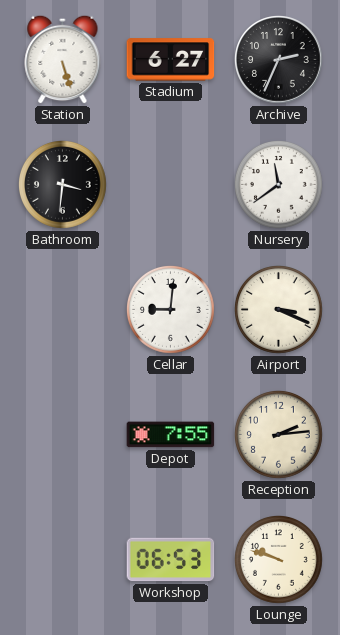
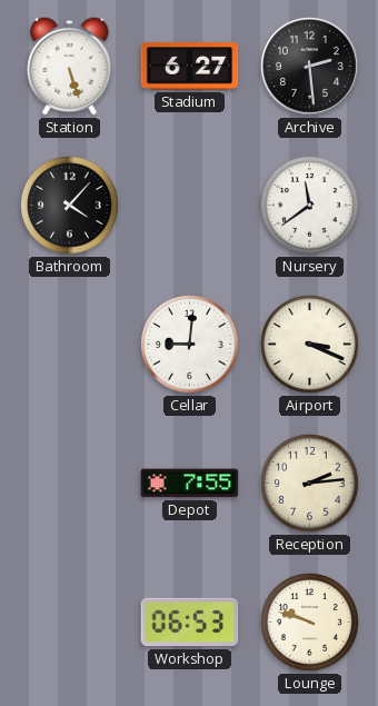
Archive: 2:34 -> 2:29 (310, 67)
Bathroom: 3:31 -> 4:07 (70, 206)
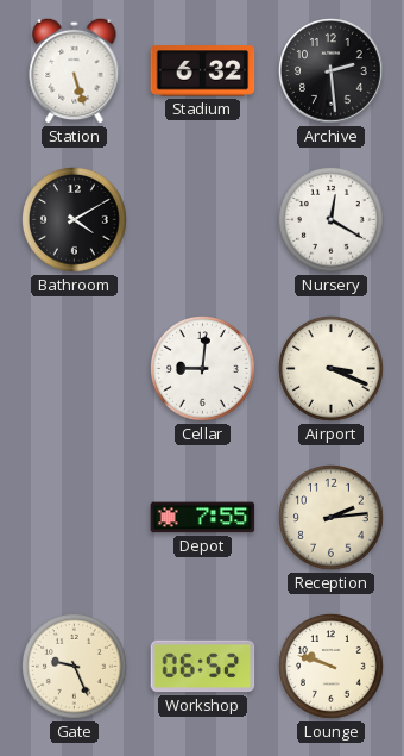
Stadium: 6:27 -> 6:32 (203, 71)
Bathroom: 4:07 -> 4:10 (75, 220)
Nursery: 11:39 -> 12:20 (332, 220)
Gate: none -> 9:26 (75, 667)
Workshop: 06:53 -> 06:52 (203, 667)
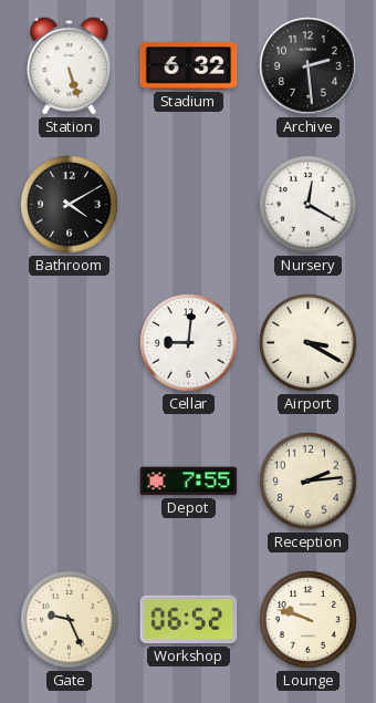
Airport: 3:19 -> 3:20 (309, 343)
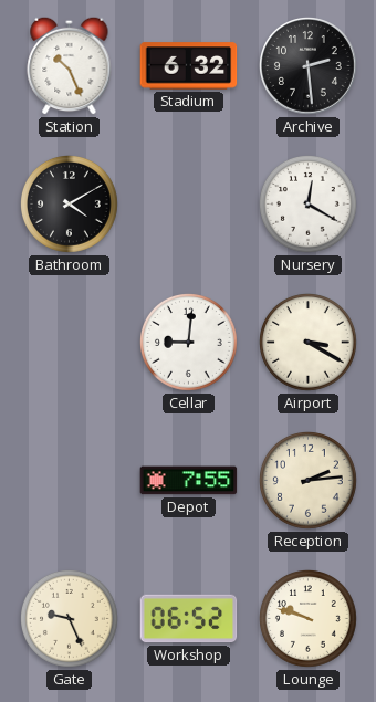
Station: 5:27 -> 10:26 (70, 65)
